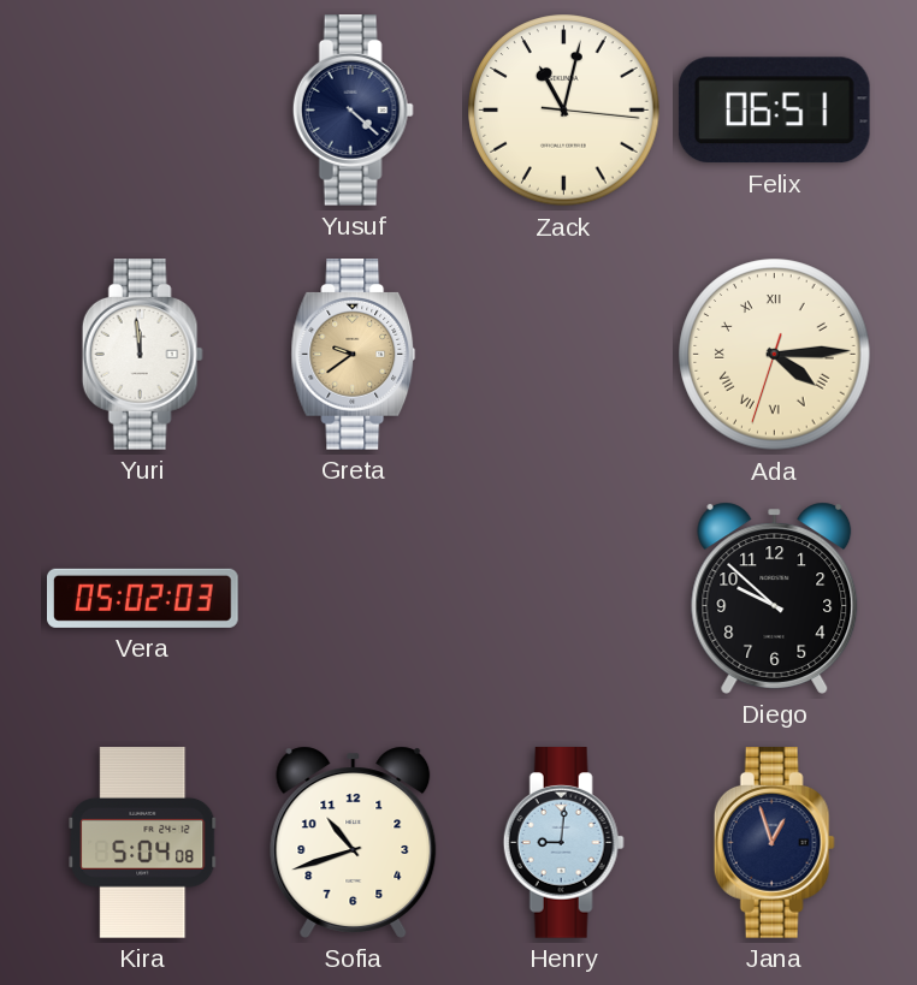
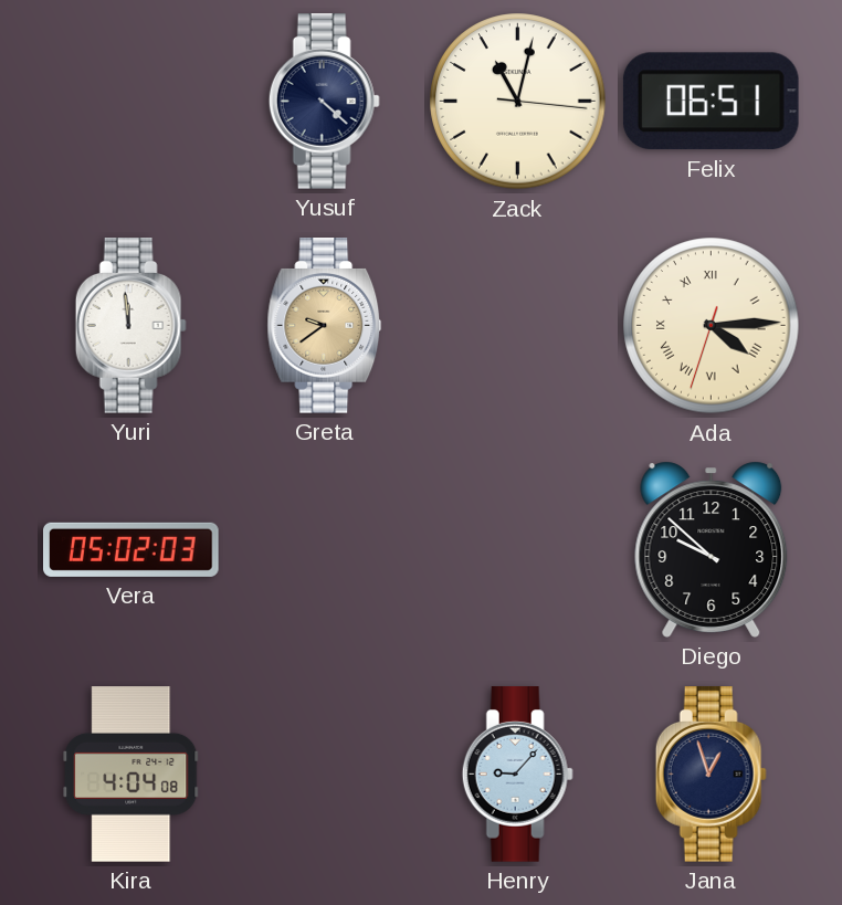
Kira: 5:04 -> 4:04 (131, 775)
Sofia: 10:42 -> none (354, 842)
Henry: 9:01 -> 9:07 (517, 775)
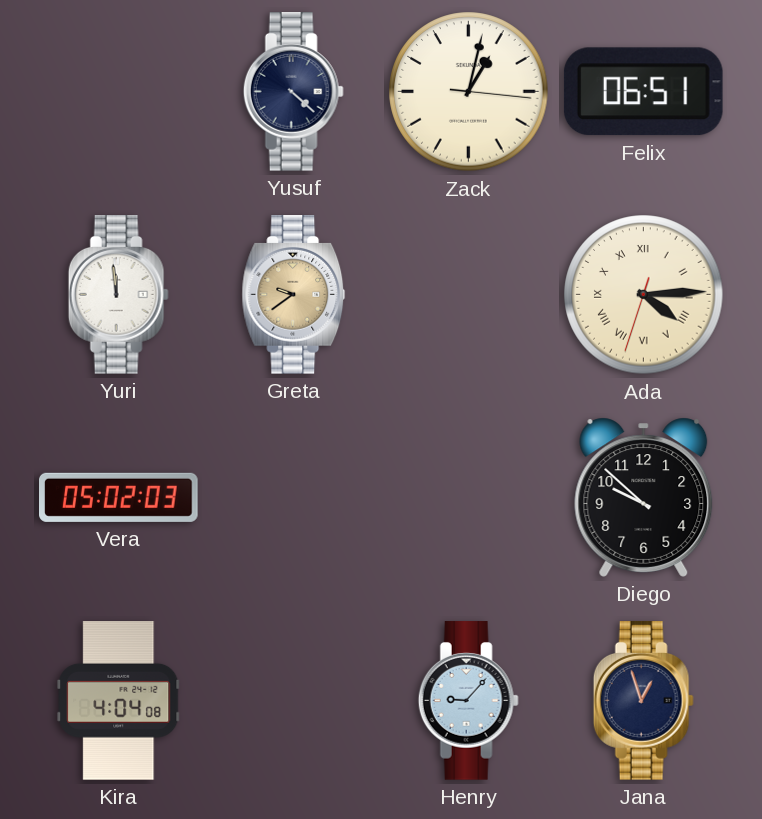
Zack: 11:02 -> 1:02 (469, 92)
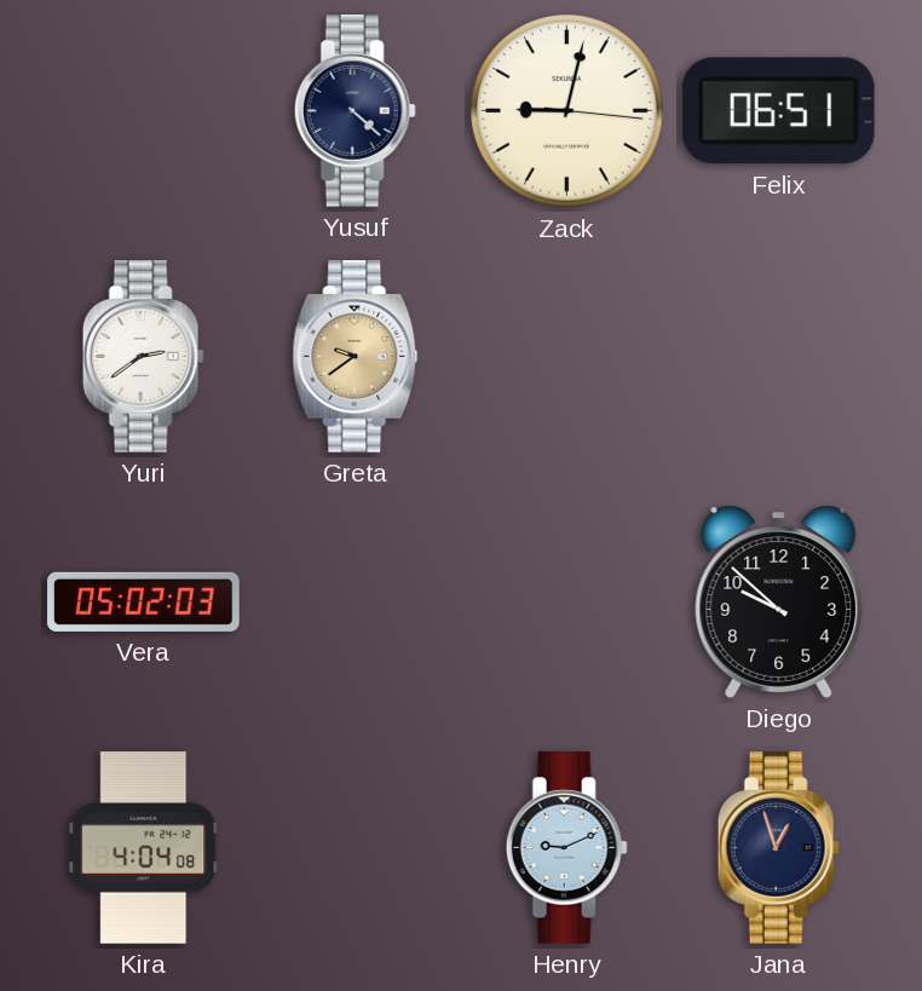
Zack: 1:02 -> 9:02 (567, 111)
Yuri: 11:59 -> 2:39 (143, 357)
Ada: 4:14 -> none (644, 295)
Henry: 9:07 -> 9:11 (566, 848)
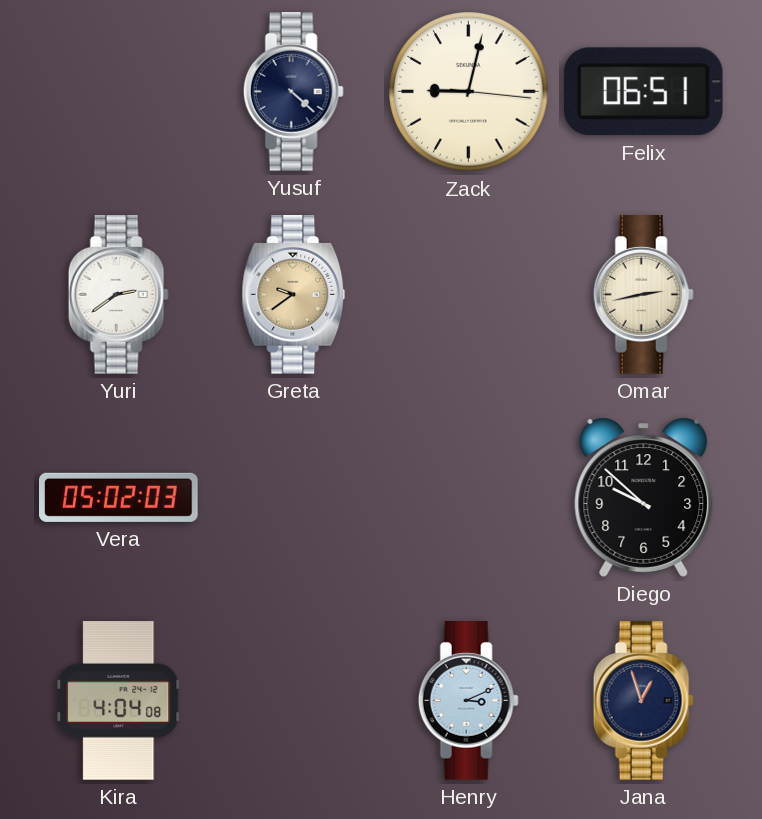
Omar: none -> 2:43 (643, 295)
Henry: 9:11 -> 3:11 (468, 701)
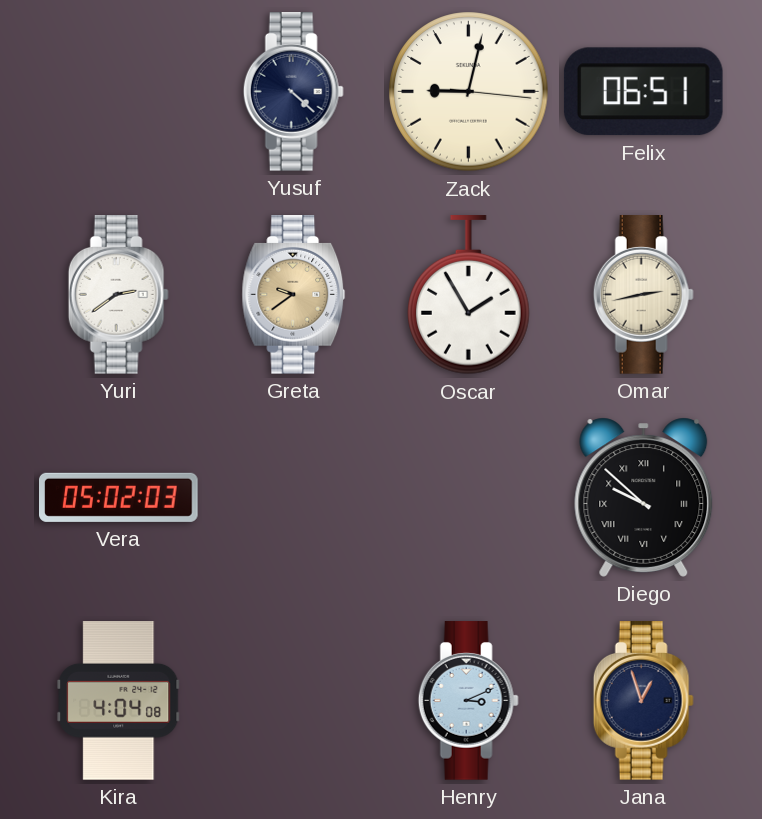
Oscar: none -> 1:55 (469, 295)
Diego numerals: Arabic -> Roman (644, 497)
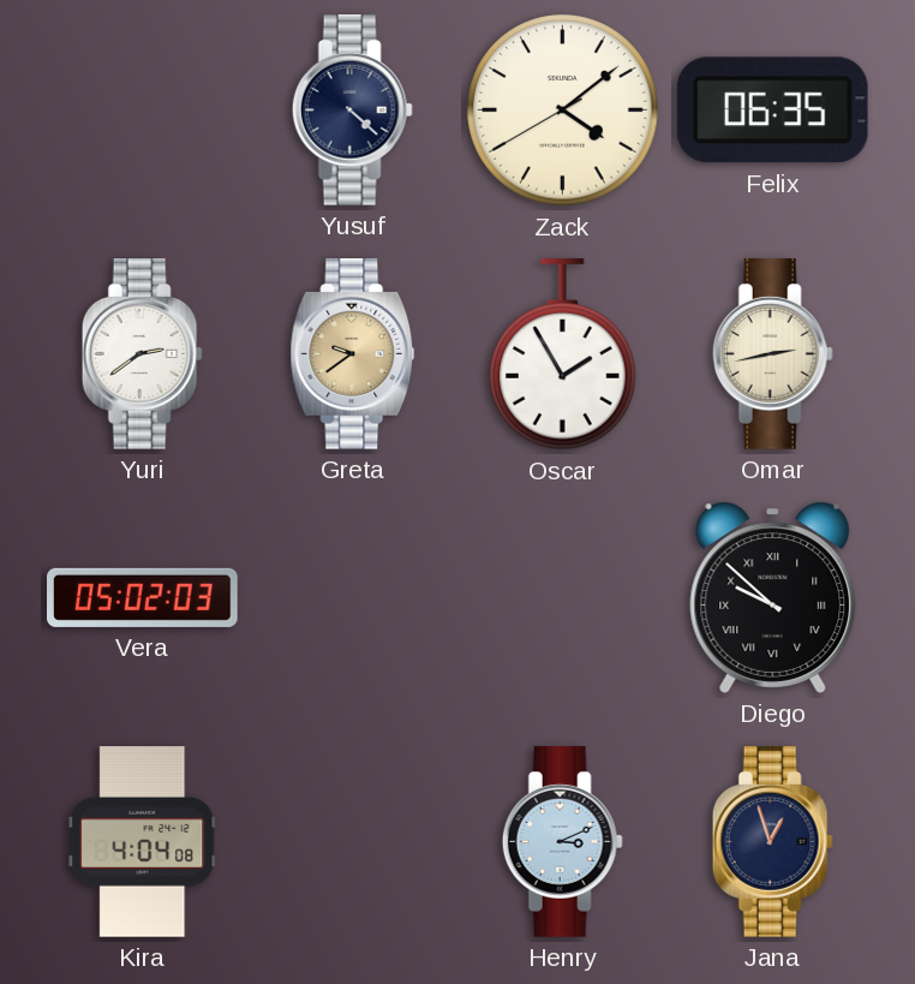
Zack: 9:02 -> 4:08 (563, 111)
Felix: 06:51 -> 06:35 (772, 111)
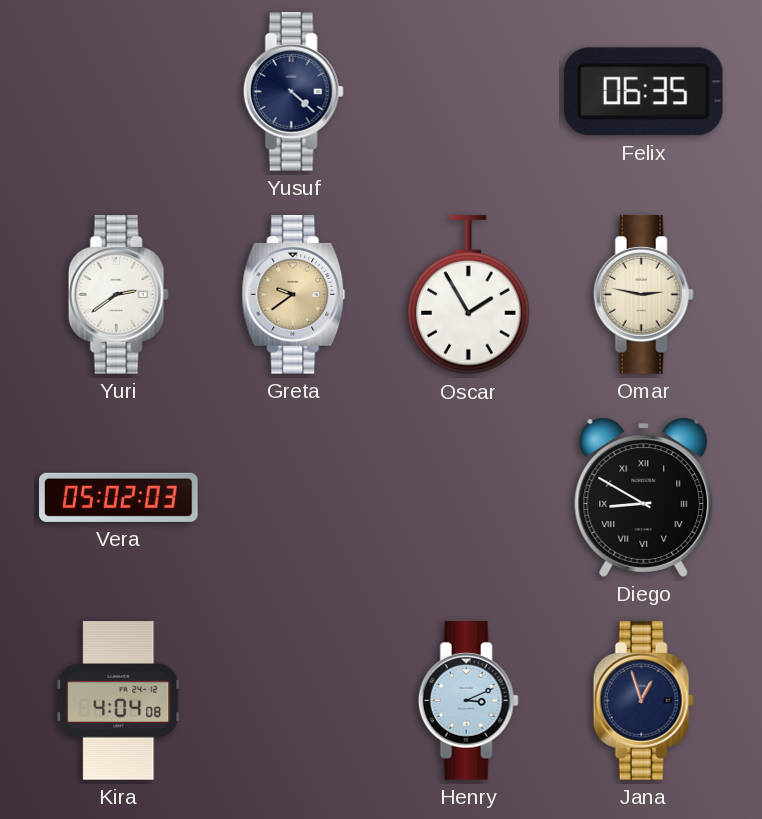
Zack: 4:08 -> none (563, 111)
Omar: 2:43 -> 2:47 (643, 295)
Diego: 9:52 -> 8:50 (644, 497)
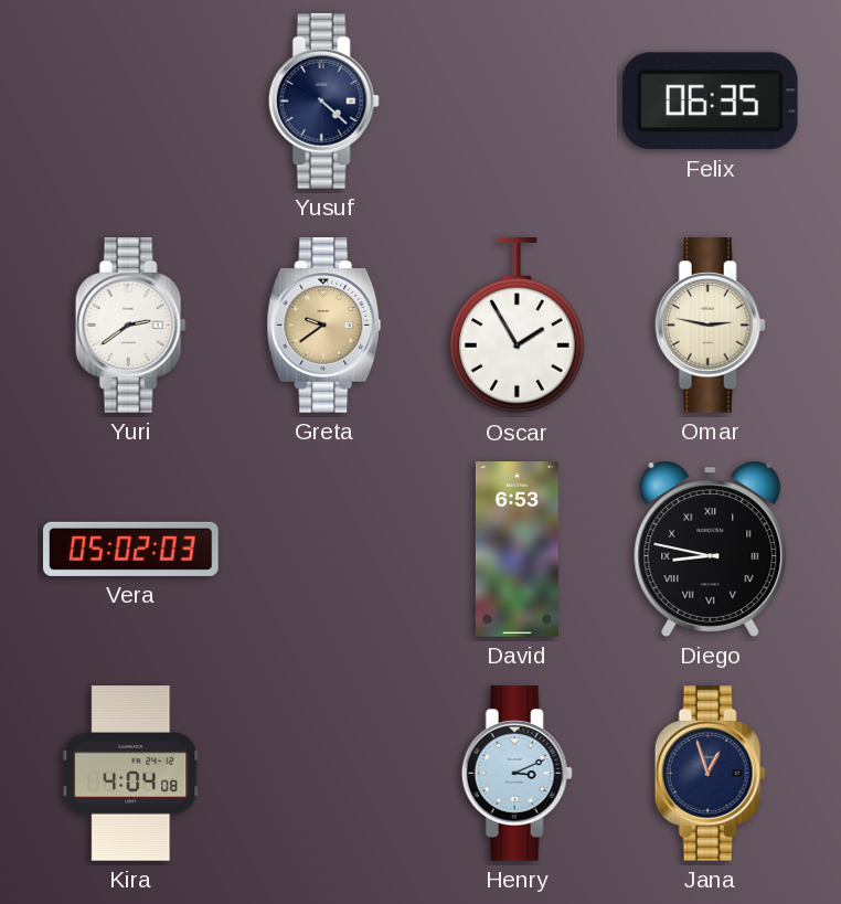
David: none -> 6:53 (517, 550)
Diego: 8:50 -> 8:47 (711, 549)
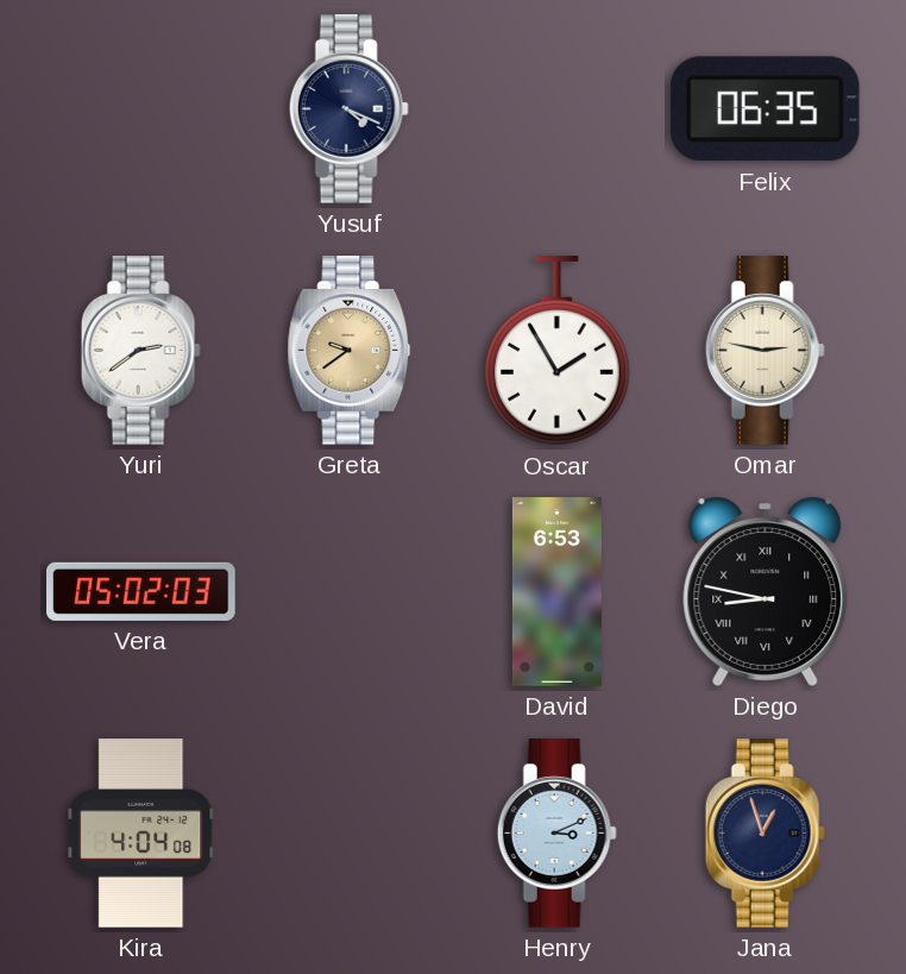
Yusuf: 4:22 -> 4:19 (348, 109)
